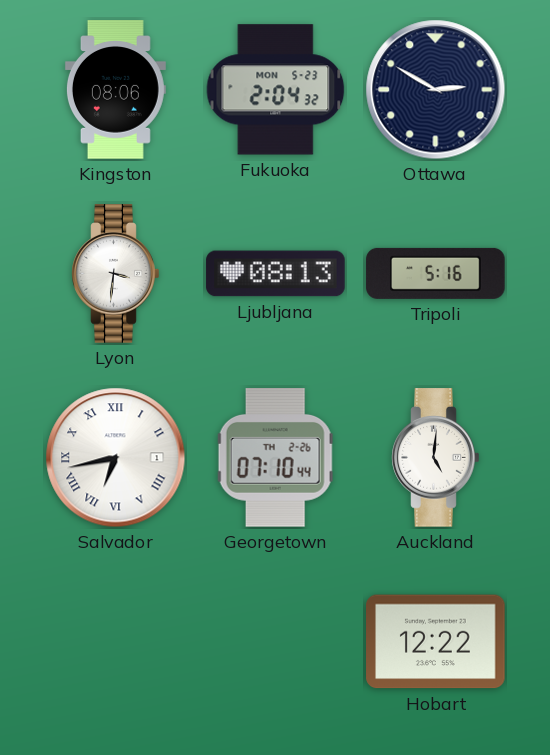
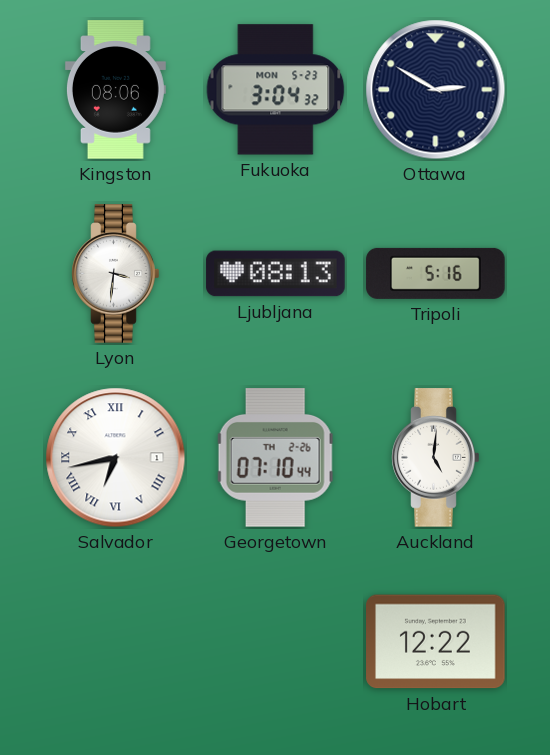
Fukuoka: 2:04 -> 3:04 (276, 90)
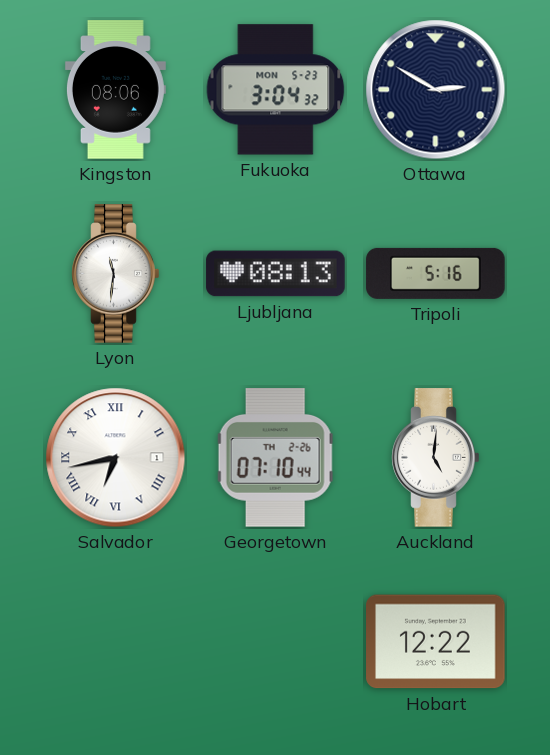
Lyon: 3:31 -> 11:31 (116, 274)
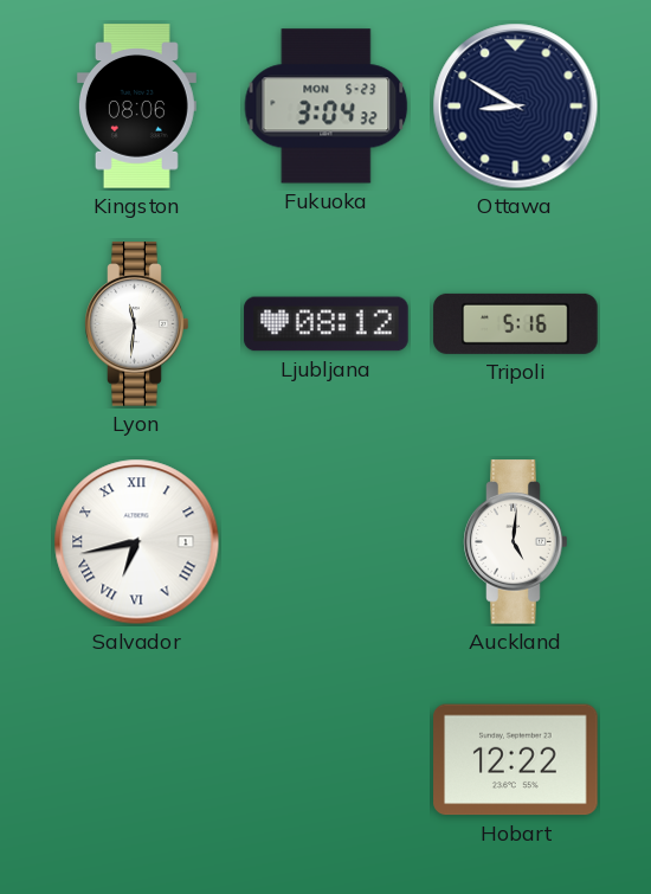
Ottawa: 2:50 -> 8:50 (516, 107)
Ljubljana: 08:13 -> 08:12 (327, 324)
Georgetown: 07:10 -> none (275, 458)
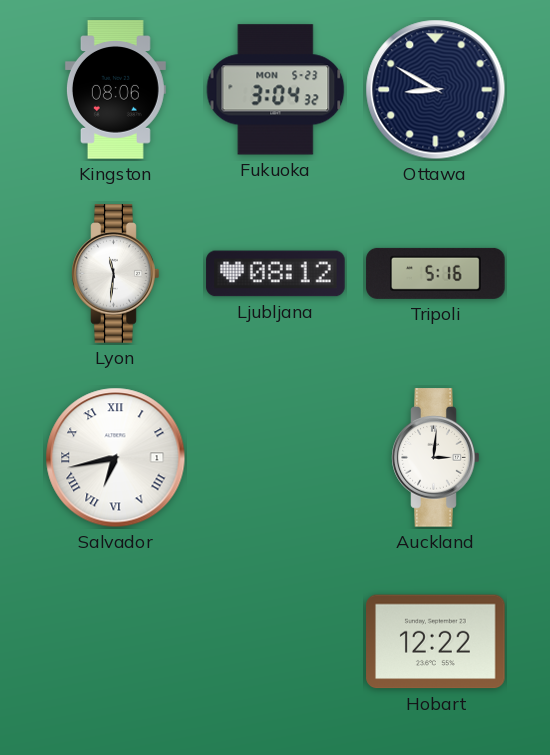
Auckland: 5:01 -> 3:01 (436, 458)
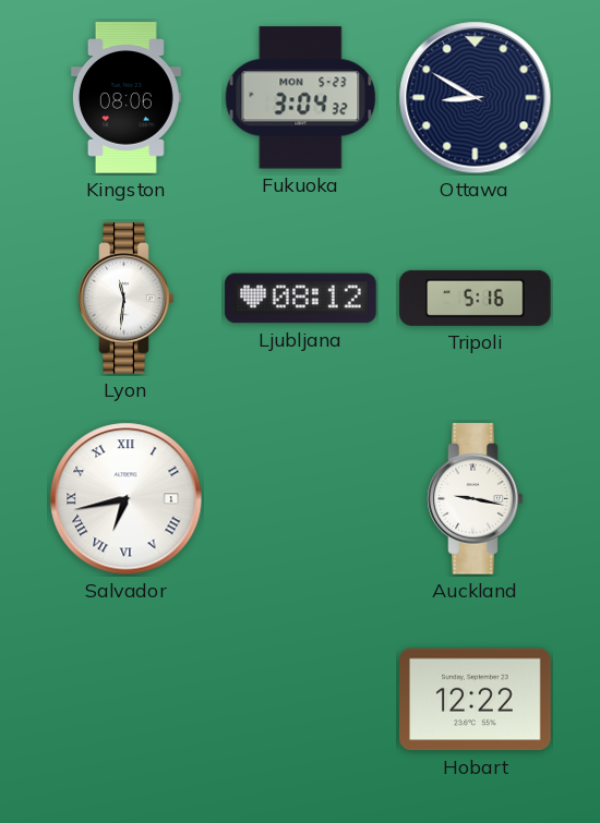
Auckland: 3:01 -> 9:17 (476, 499)
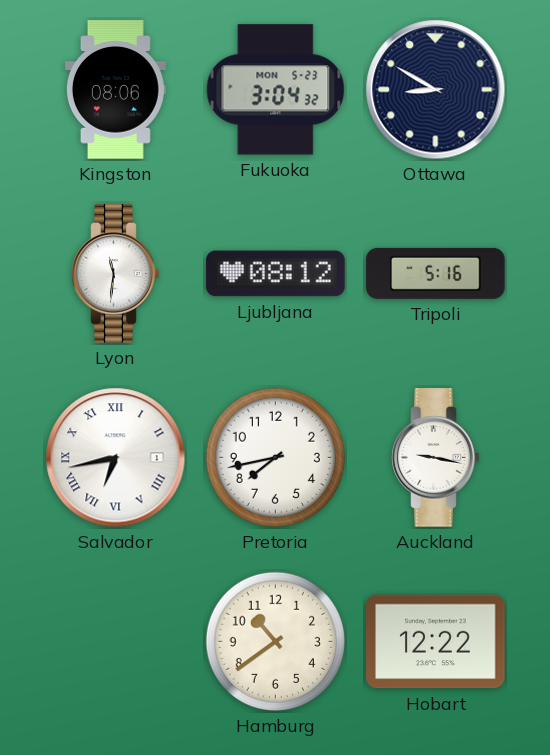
Pretoria: none -> 7:43 (275, 457)
Hamburg: none -> 10:39 (275, 641)
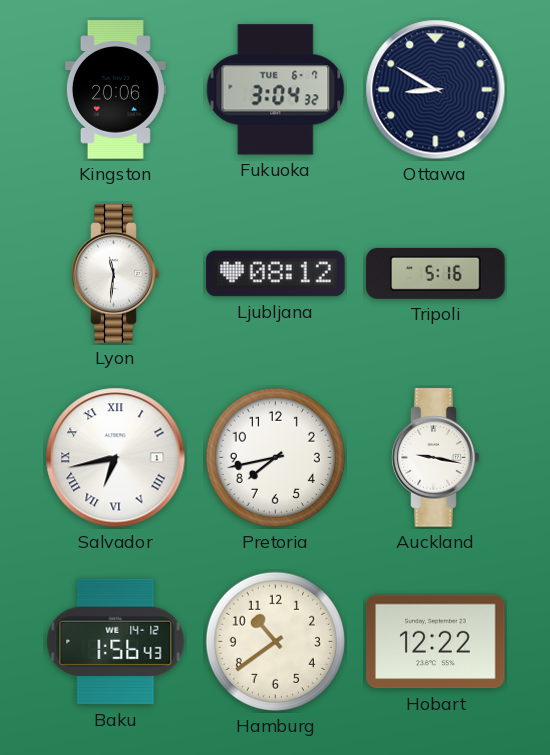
Kingston: 08:06 -> 20:06 (115, 90)
Fukuoka date: MON 5-23 -> TUE 6-7 (276, 90)
Baku: none -> 1:56 (116, 642)
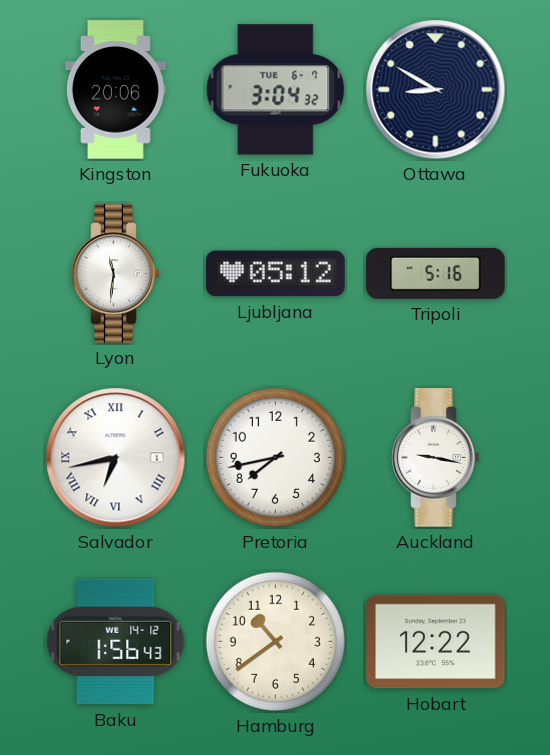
Ljubljana: 08:12 -> 05:12 (276, 274)
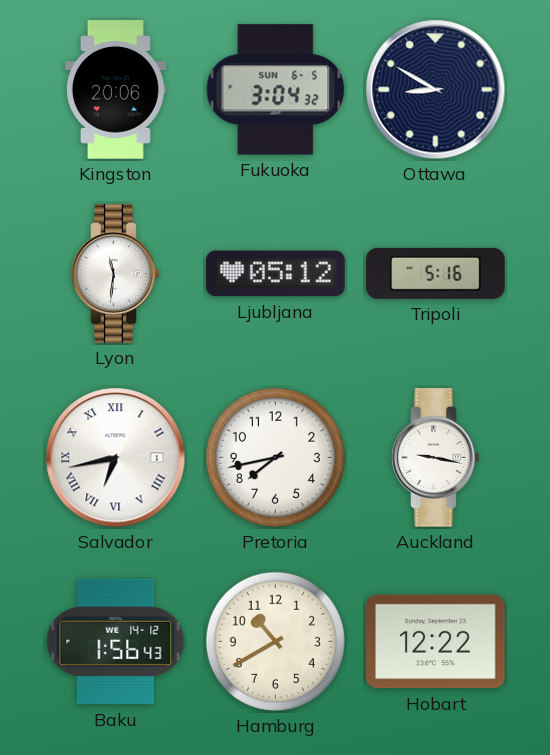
Fukuoka date: TUE 6-7 -> SUN 6-5 (276, 90)
Hamburg: 10:39 -> 10:40 (275, 641)
